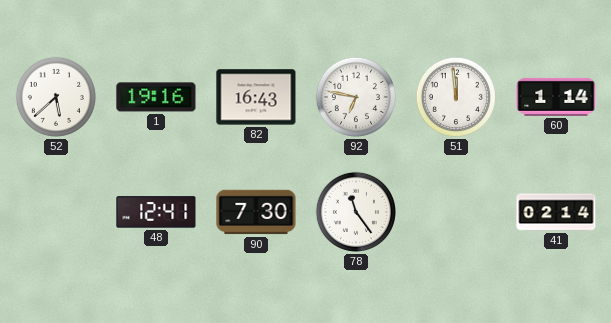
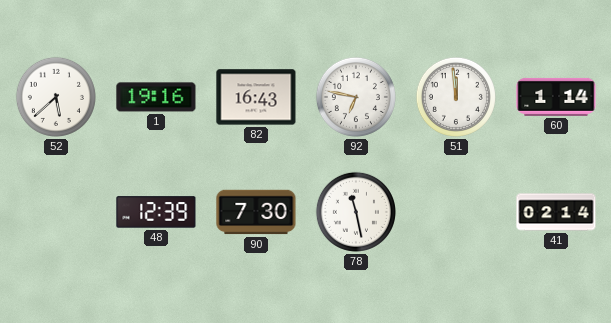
48: 12:41 -> 12:39 (156, 212)
78: 11:24 -> 11:28 (356, 212)
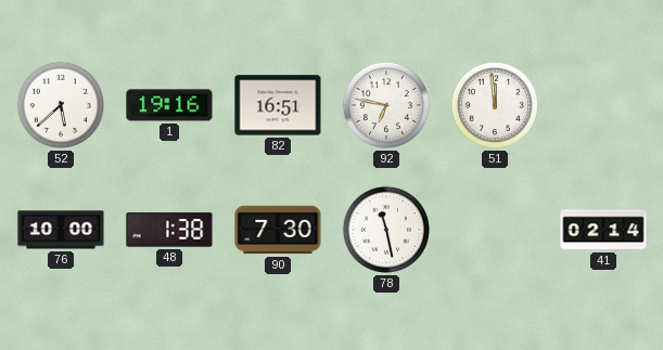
82: 16:43 -> 16:51 (278, 105)
60: 1:14 -> none (556, 97)
76: none -> 10:00 (61, 230)
48: 12:39 -> 1:38 (169, 230)
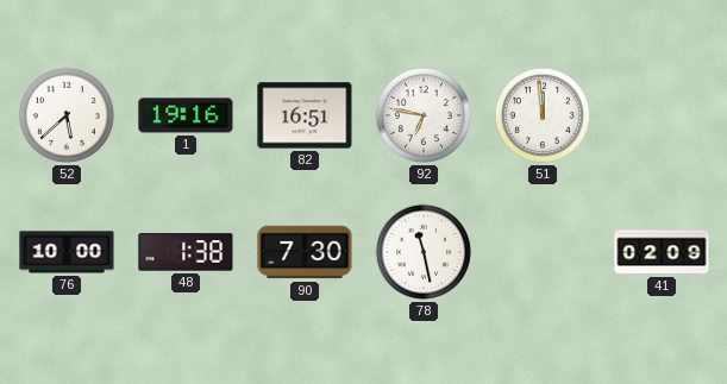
41: 02:14 -> 02:09 (662, 252)
